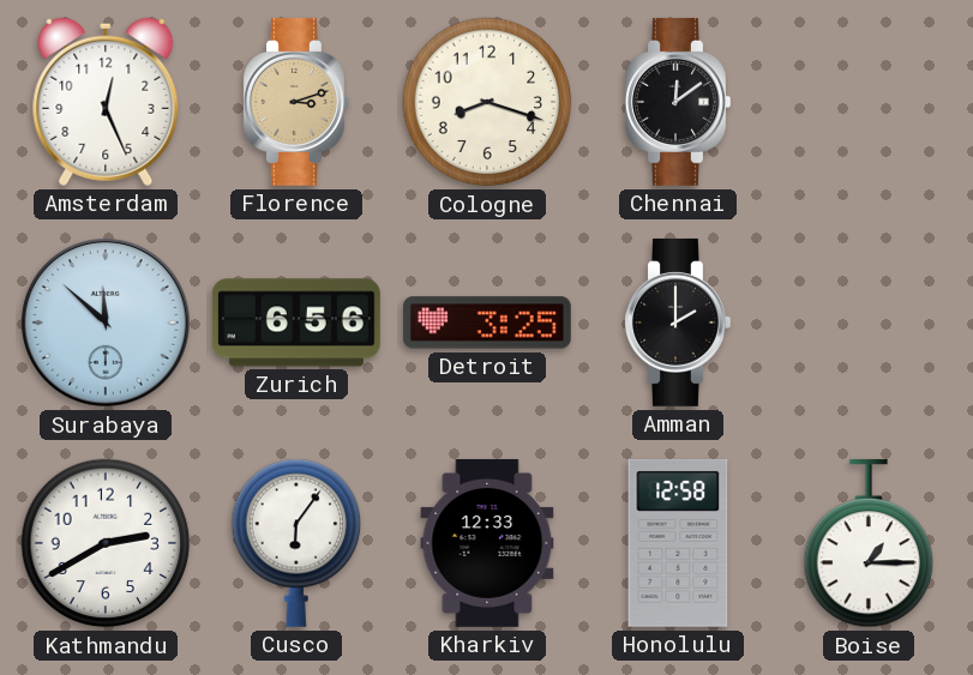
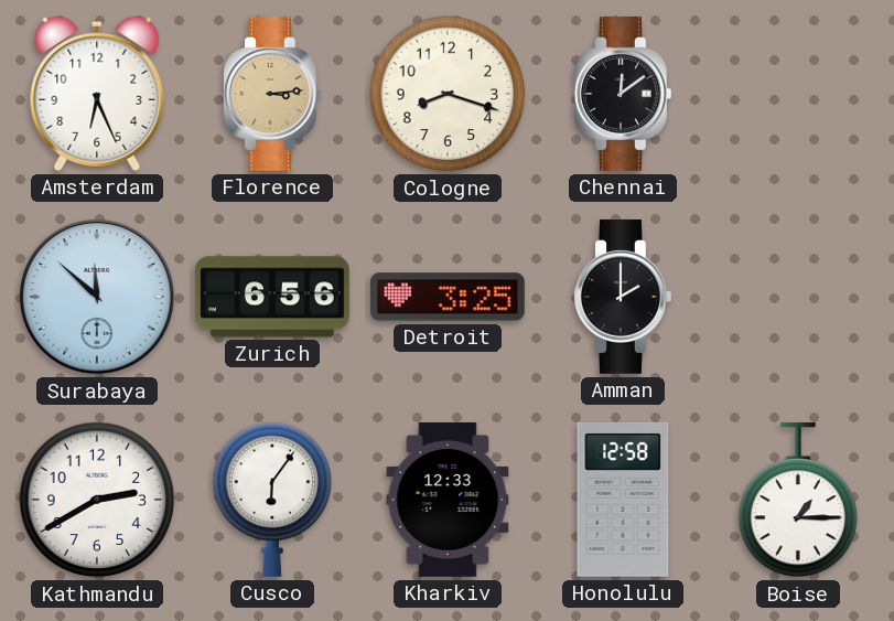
Amsterdam: 12:26 -> 6:26 (97, 94)
Florence: 3:12 -> 3:14 (272, 94)
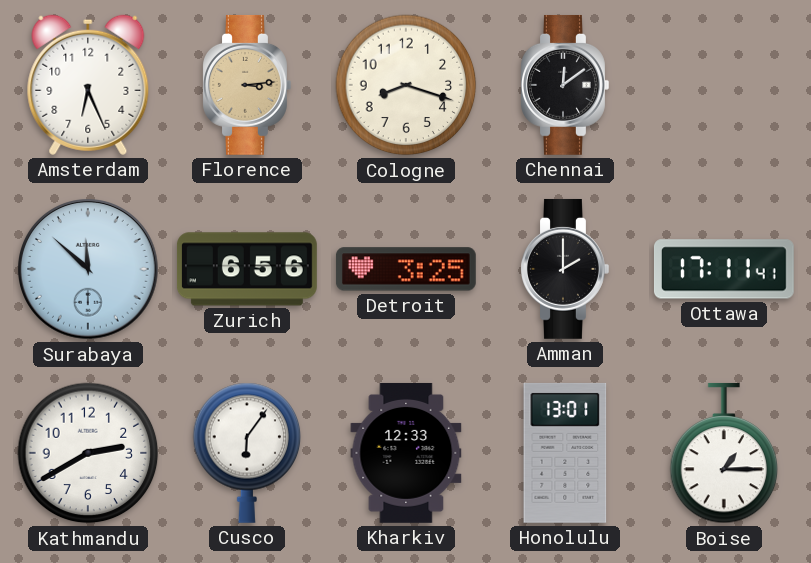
Ottawa: none -> 17:11 (724, 269)
Honolulu: 12:58 -> 13:01 (565, 453)
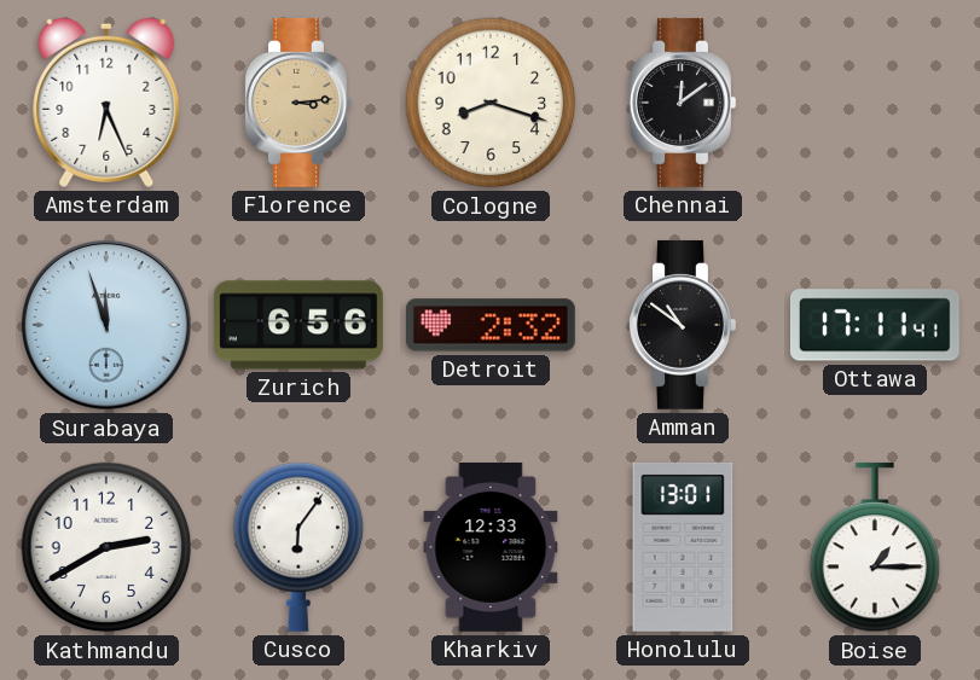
Surabaya: 11:52 -> 11:57 (106, 325)
Detroit: 3:25 -> 2:32 (491, 325)
Amman: 2:00 -> 10:51 (683, 325)
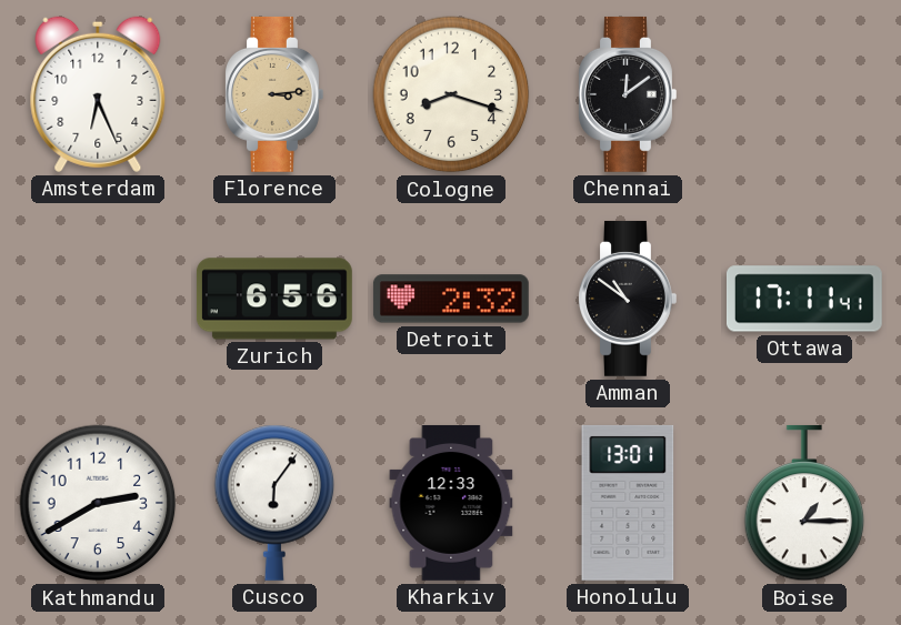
Surabaya: 11:57 -> none (106, 325)
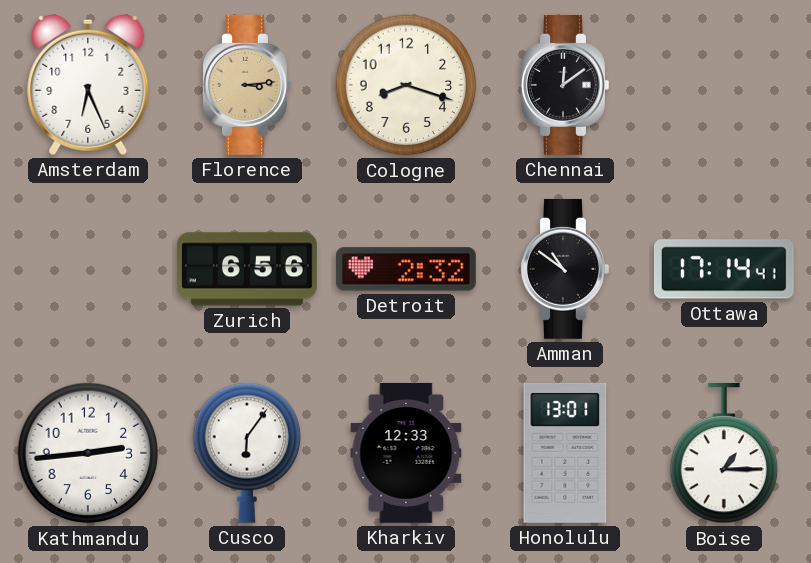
Ottawa: 17:11 -> 17:14 (724, 269)
Kathmandu: 2:40 -> 2:44 (88, 453)
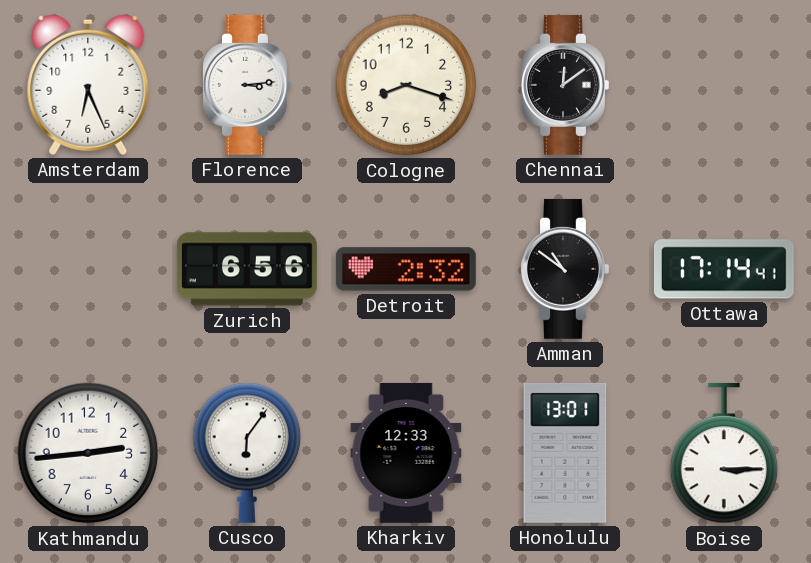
Florence dial: champagne -> white (247, 85)
Boise: 1:15 -> 3:15 (724, 453)
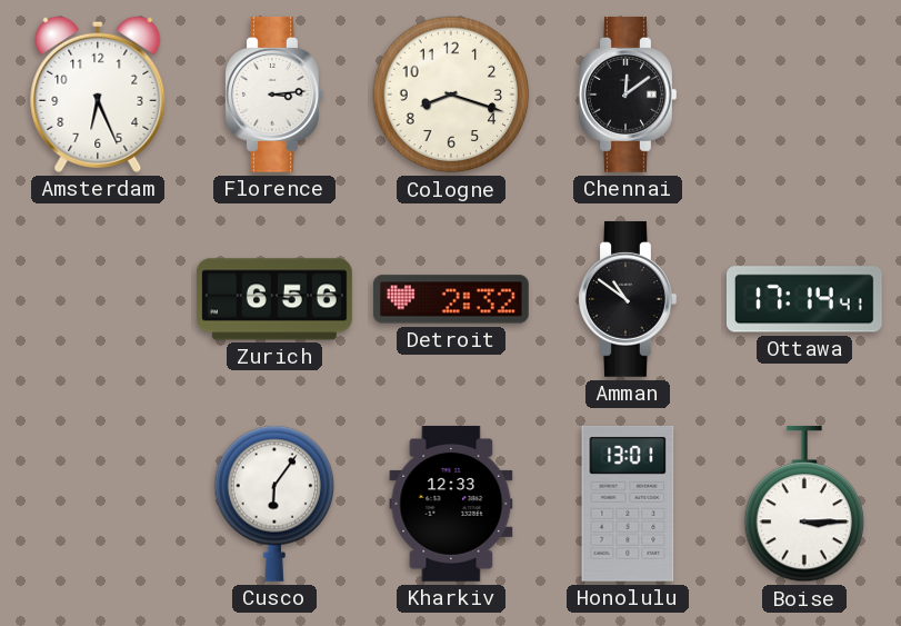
Kathmandu: 2:44 -> none (88, 453)
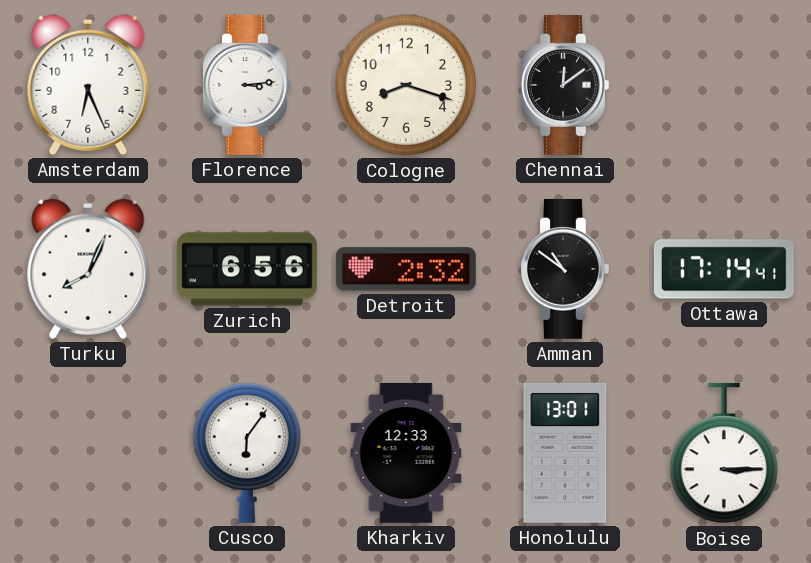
Turku: none -> 8:04 (88, 269)
